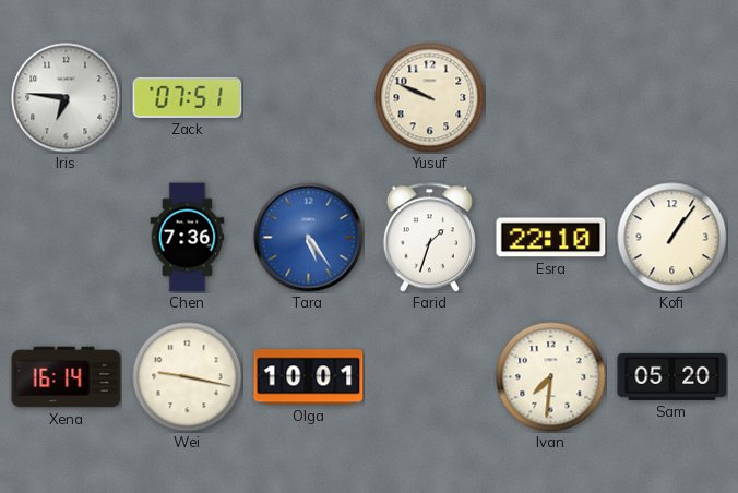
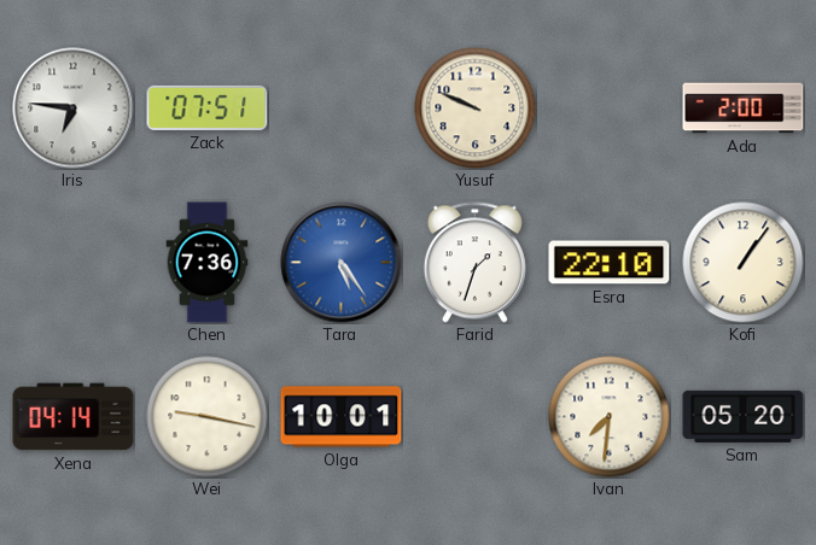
Ada: none -> 2:00 (744, 109)
Xena: 16:14 -> 04:14 (74, 417)
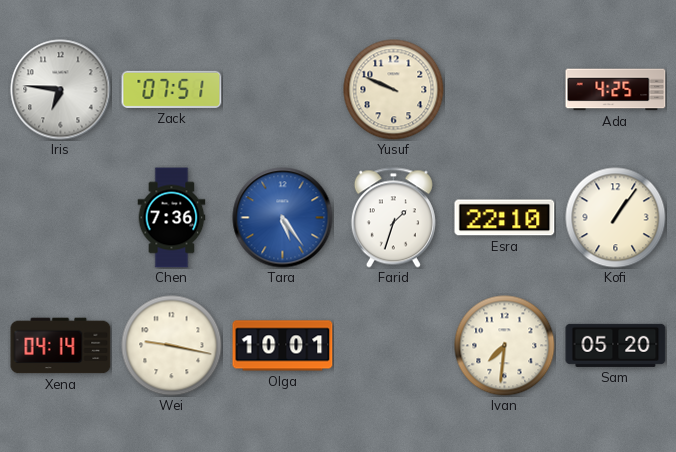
Ada: 2:00 -> 4:25 (616, 90)
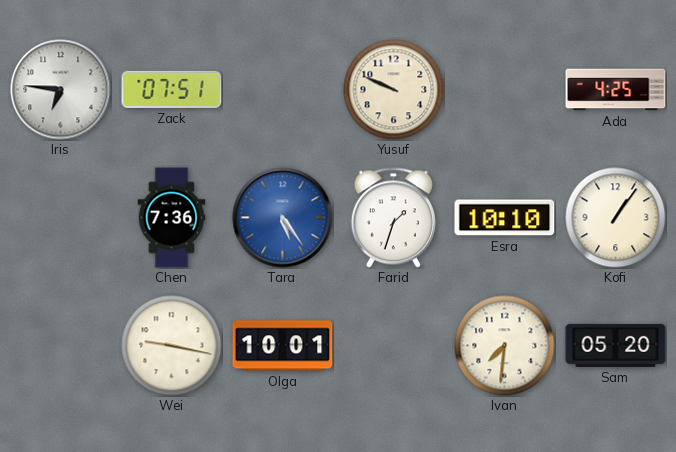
Esra: 22:10 -> 10:10 (505, 218)
Xena: 04:14 -> none (61, 346)
